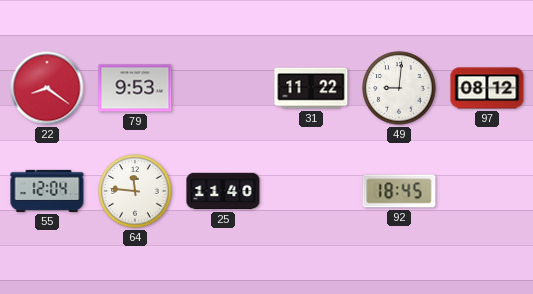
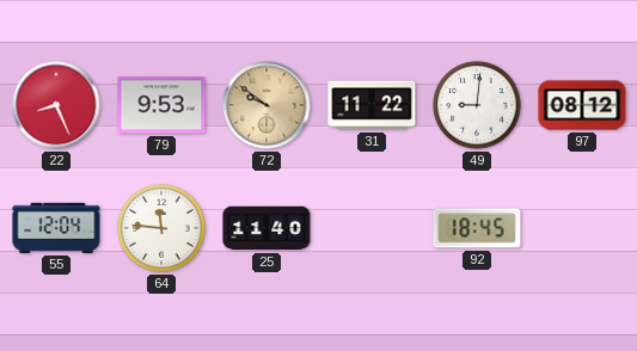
22: 8:21 -> 8:26 (56, 105)
72: none -> 9:51 (267, 105)
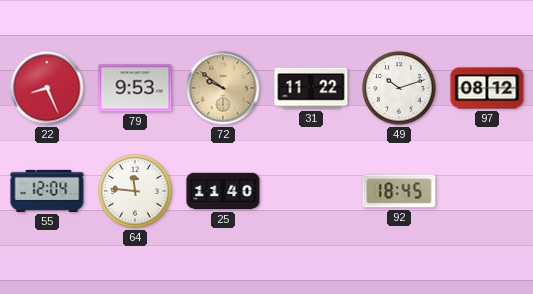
49: 9:01 -> 10:12 (399, 88)
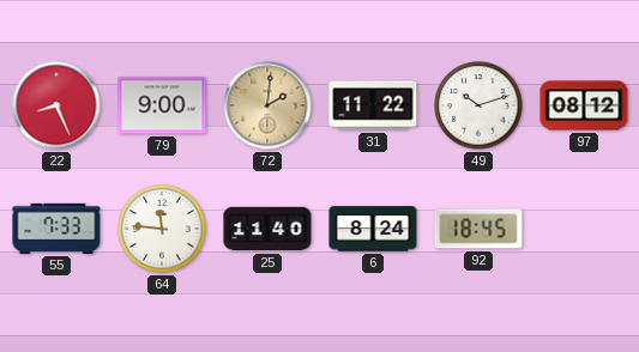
79: 9:53 -> 9:00 (162, 105)
72: 9:51 -> 2:01 (267, 105)
55: 12:04 -> 7:33 (56, 229)
6: none -> 8:24 (373, 229)
